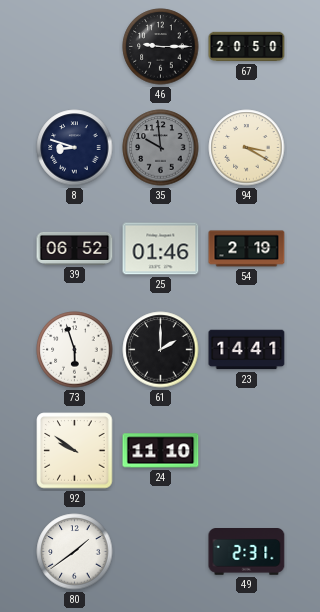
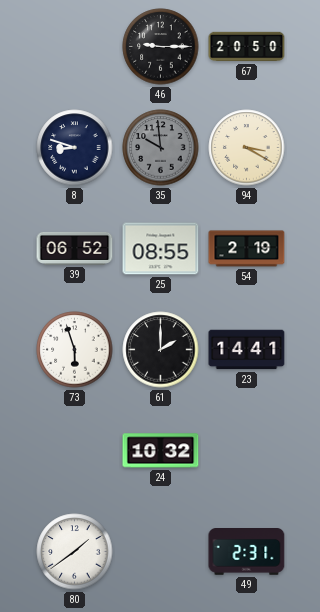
25: 01:46 -> 08:55 (161, 249)
92: 9:51 -> none (75, 451)
24: 11:10 -> 10:32 (161, 451)
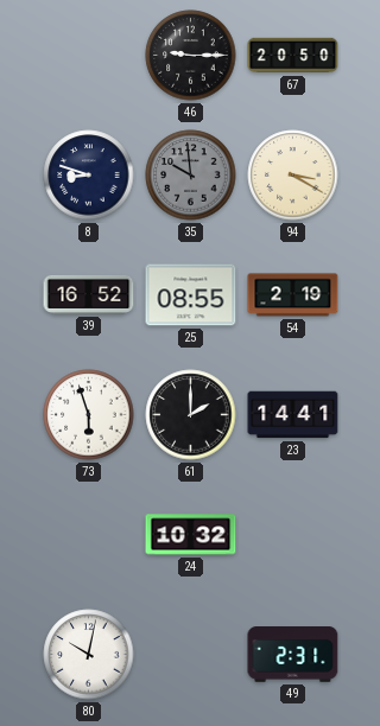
39: 06:52 -> 16:52 (89, 294)
80: 1:39 -> 10:02 (89, 655)
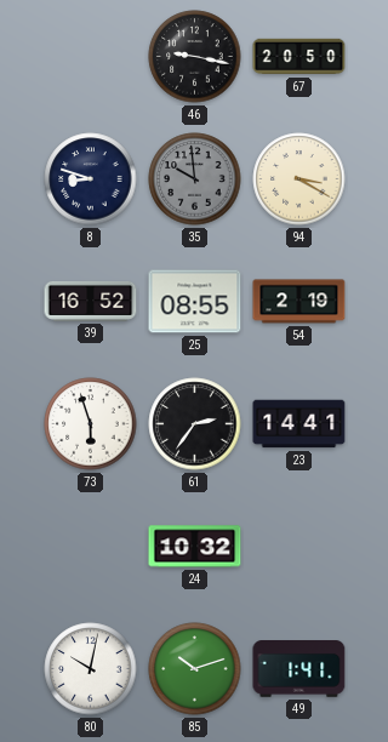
46: 9:15 -> 9:17 (195, 57)
61: 2:00 -> 2:36 (195, 424)
85: none -> 10:12 (195, 669)
49: 2:31 -> 1:41 (299, 669)
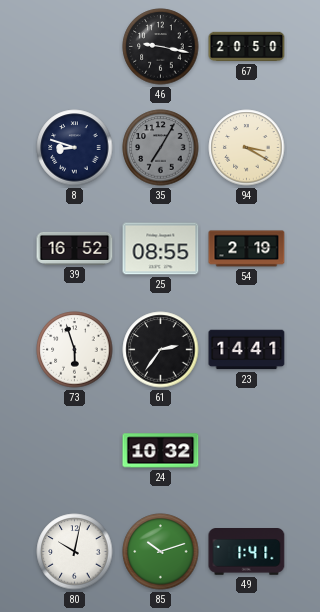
35: 9:59 -> 7:05 (161, 148)
